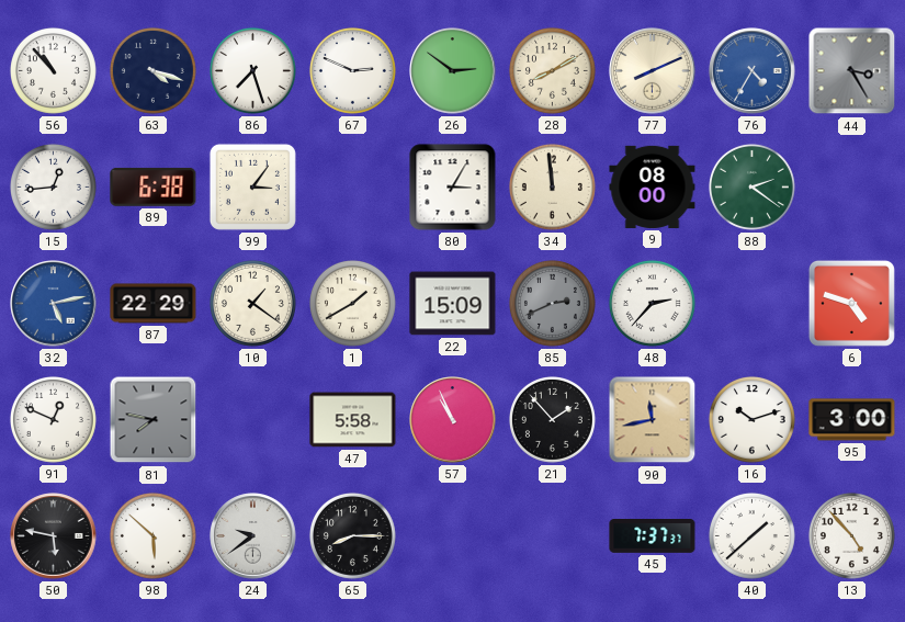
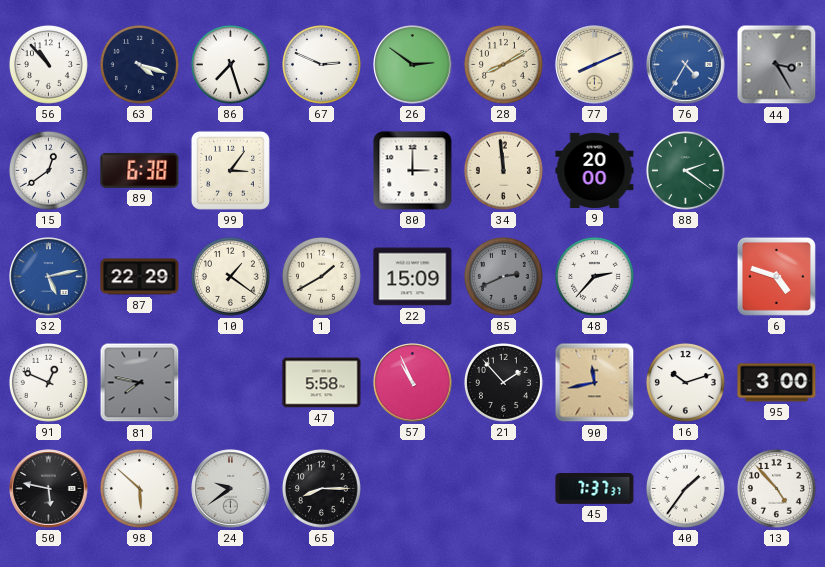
15: 12:44 -> 12:39 (48, 170)
80: 3:05 -> 3:00 (413, 171)
9: 08:00 -> 20:00 (595, 170)
40: 1:38 -> 1:36 (685, 488)
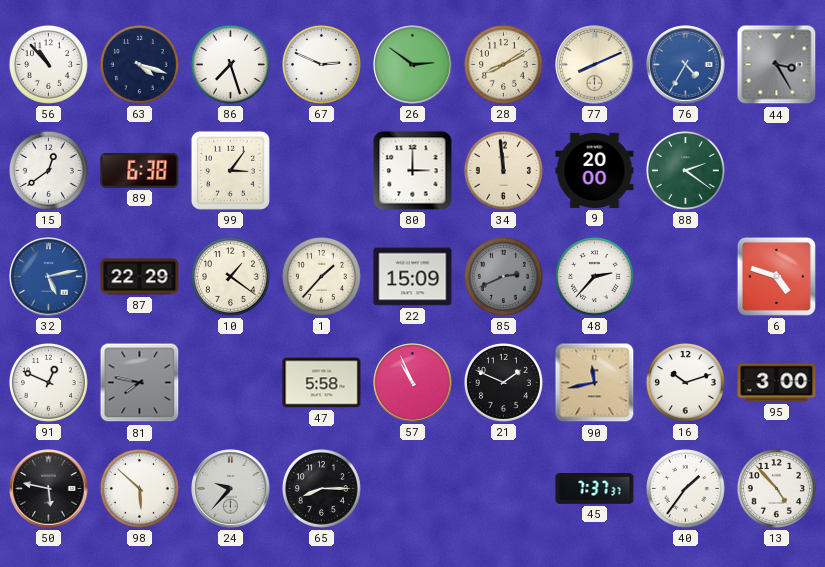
1: 1:40 -> 1:37 (321, 276)
21: 1:53 -> 1:49 (503, 382)
24: 9:39 -> 9:37 (231, 489)
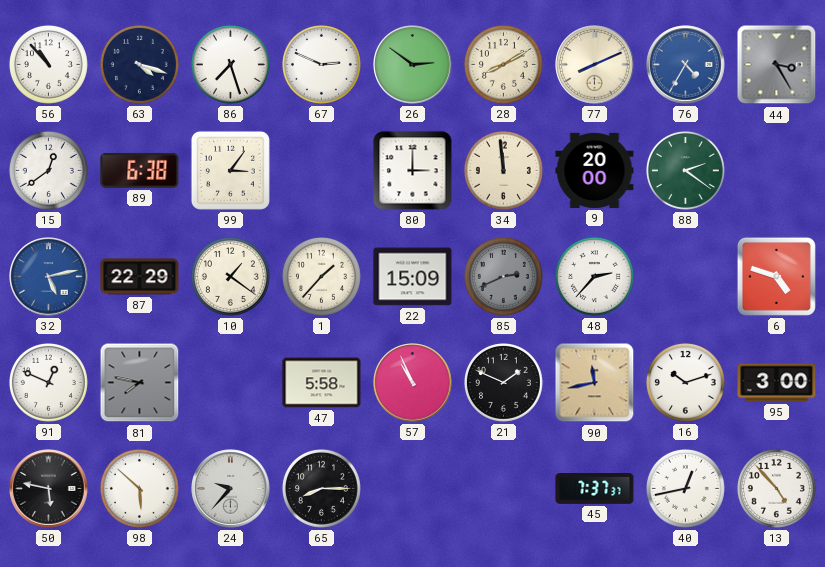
40: 1:36 -> 12:43 (685, 488)
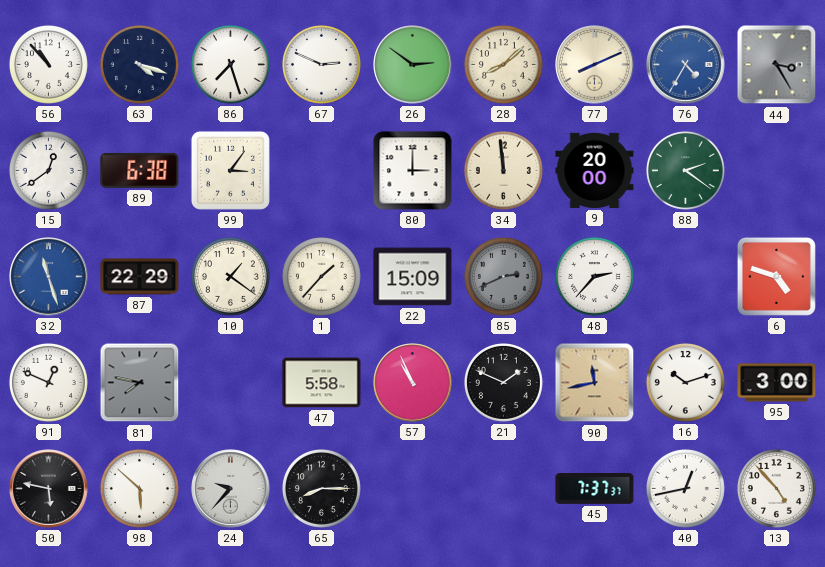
28: 8:10 -> 8:08 (503, 64)
32: 5:13 -> 11:27 (49, 277)
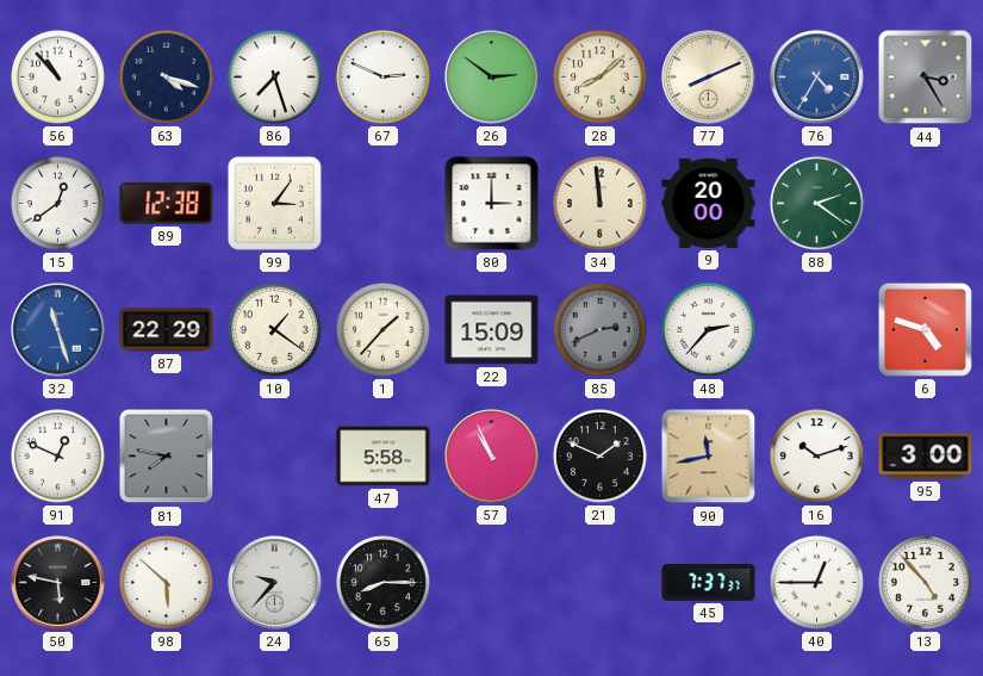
89: 6:38 -> 12:38 (167, 203)
40: 12:43 -> 12:45 (816, 582)
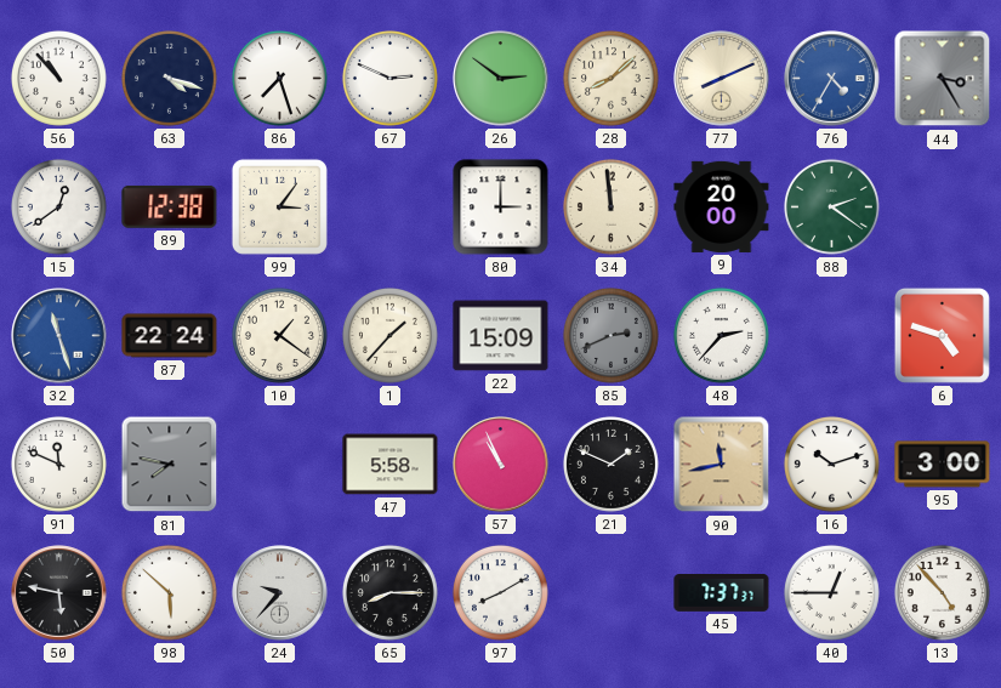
87: 22:29 -> 22:24 (170, 336)
91: 12:49 -> 11:49 (58, 464)
97: none -> 8:10 (500, 592)
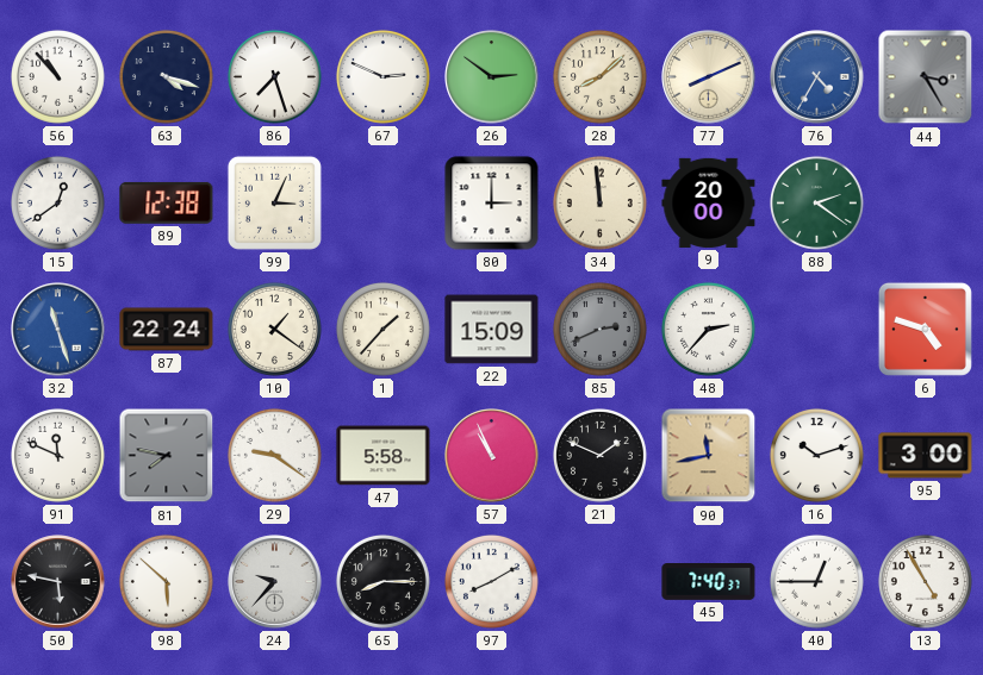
99: 3:06 -> 3:04 (274, 202)
29: none -> 9:21 (274, 455)
45: 7:37 -> 7:40 (709, 582)
13: 4:53 -> 4:55 (925, 581)
